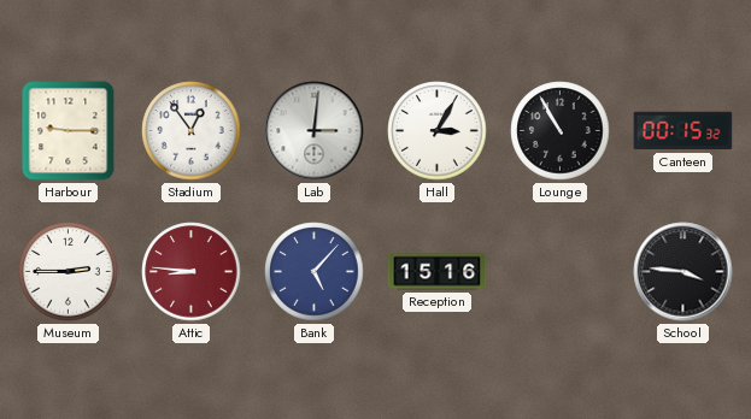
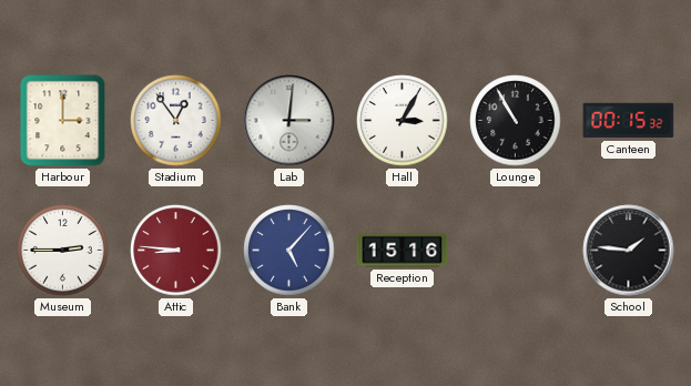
Harbour: 9:15 -> 3:00 (63, 121)
School: 3:46 -> 1:46 (629, 251)
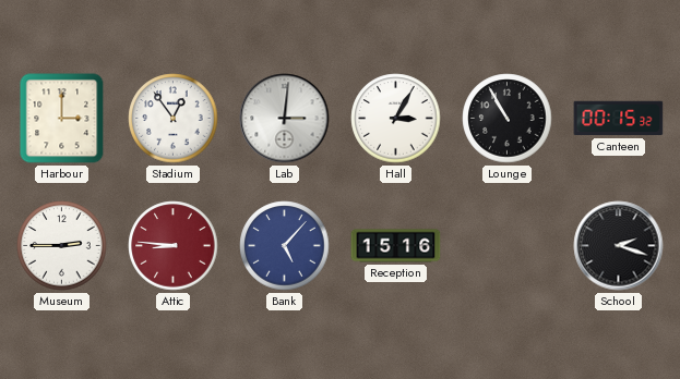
School: 1:46 -> 2:18 (619, 246)
